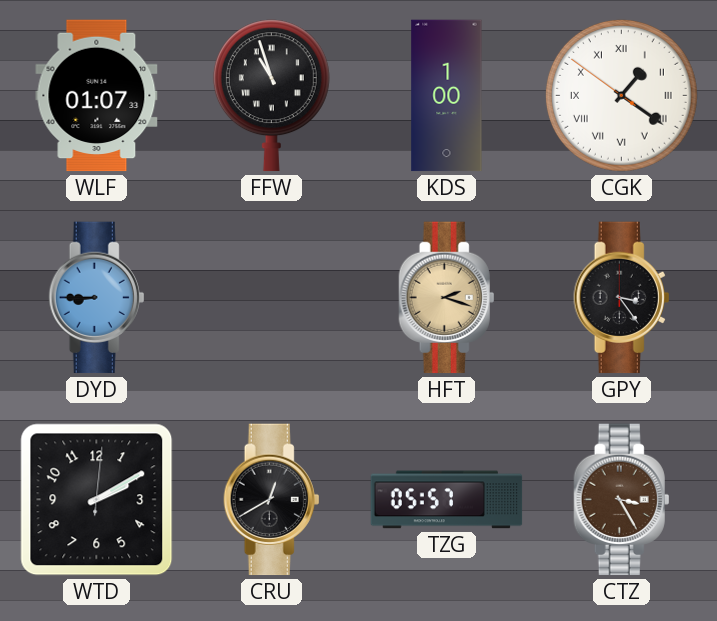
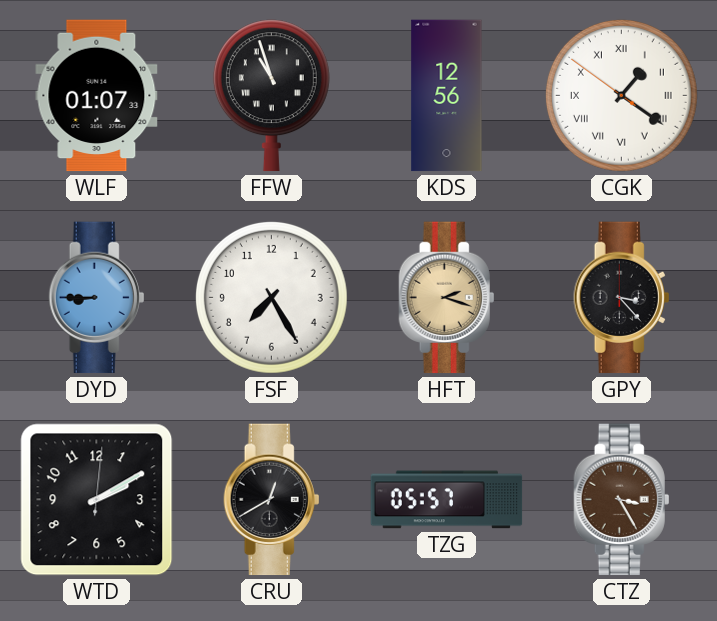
KDS: 1:00 -> 12:56 (447, 96)
FSF: none -> 7:25 (271, 297)
GPY: 3:24 -> 3:23 (622, 298)
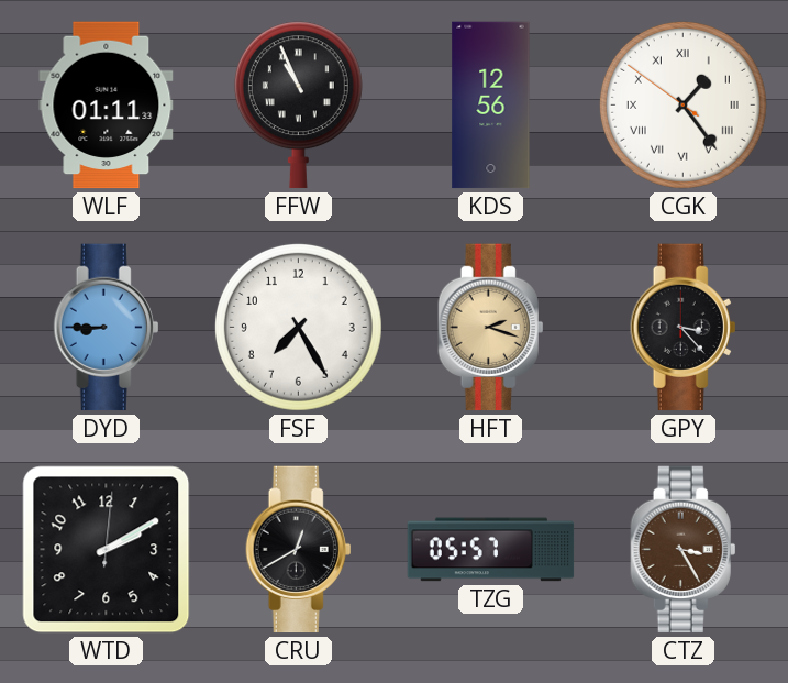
WLF: 01:07 -> 01:11 (107, 106)
FFW: 10:57 -> 10:56 (298, 106)
CGK: 1:20 -> 1:23 (682, 104)
